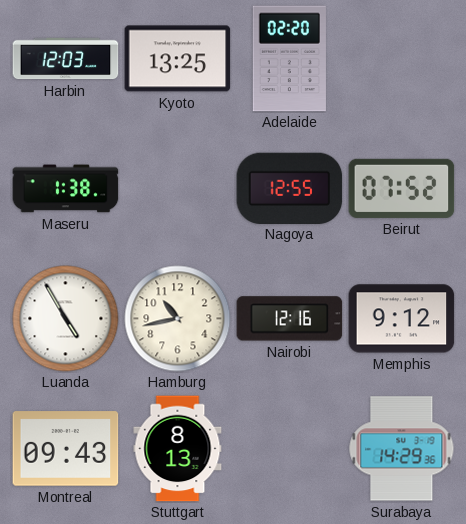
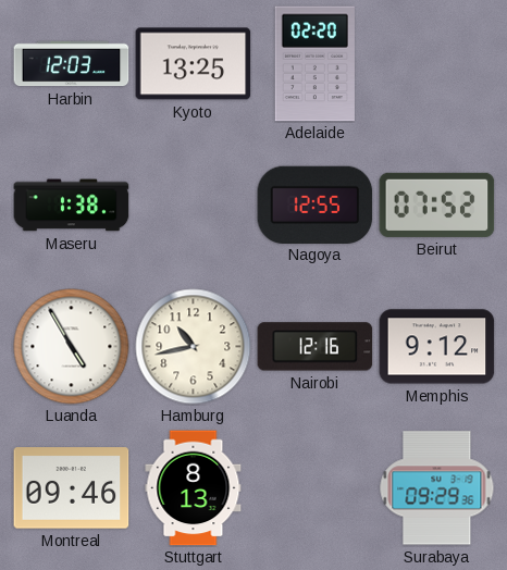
Montreal: 09:43 -> 09:46 (72, 488)
Surabaya: 14:29 -> 09:29 (437, 488)
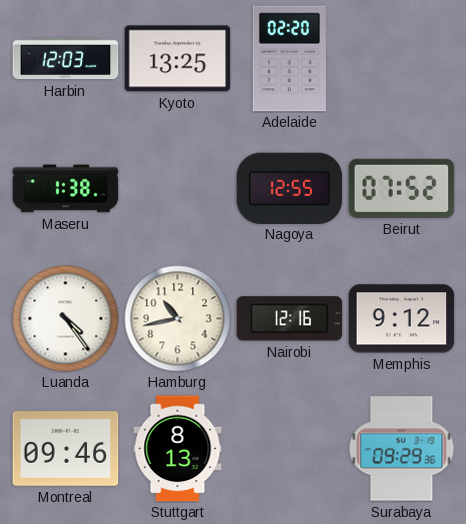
Luanda: 4:55 -> 4:24 (66, 319)
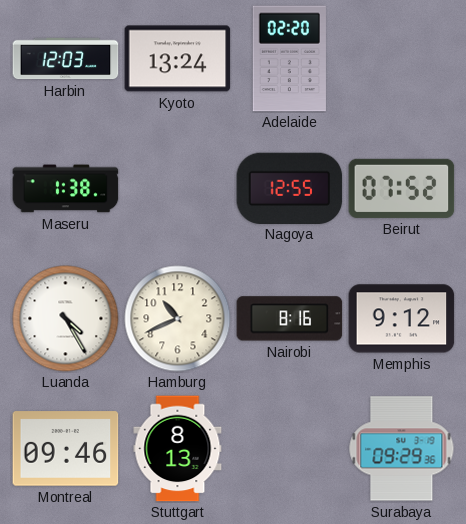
Kyoto: 13:25 -> 13:24 (178, 59)
Luanda: 4:24 -> 4:25 (66, 319)
Hamburg: 10:43 -> 10:41 (178, 319)
Nairobi: 12:16 -> 8:16 (290, 319)
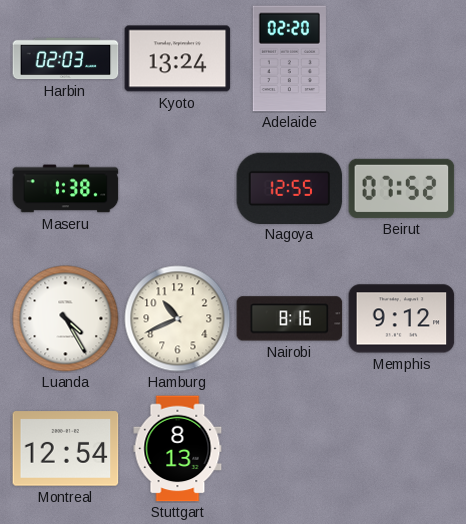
Harbin: 12:03 -> 02:03 (66, 59)
Montreal: 09:46 -> 12:54 (66, 449)
Surabaya: 09:29 -> none (402, 449)
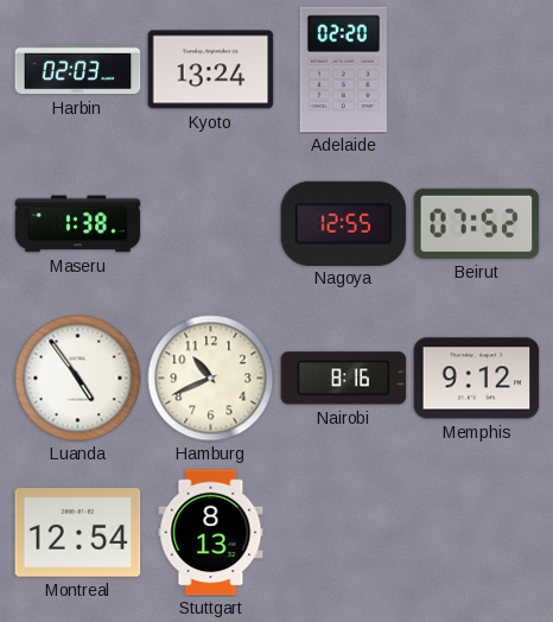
Luanda: 4:25 -> 4:54 (78, 379)
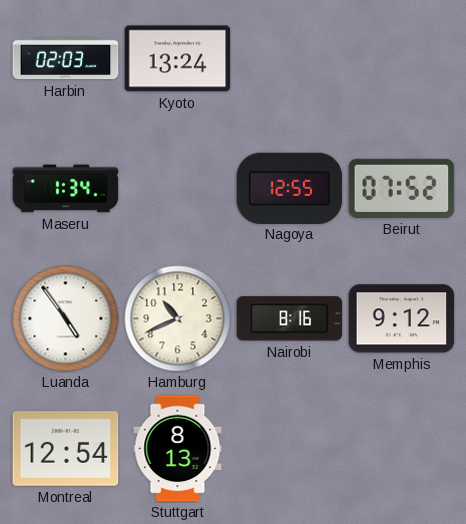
Adelaide: 02:20 -> none (343, 70)
Maseru: 1:38 -> 1:34 (66, 189)
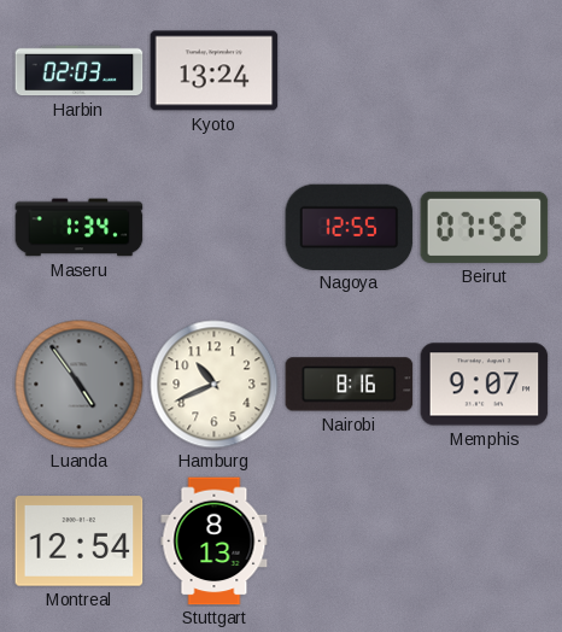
Luanda dial: white -> grey (80, 385)
Memphis: 9:12 -> 9:07 (485, 385)
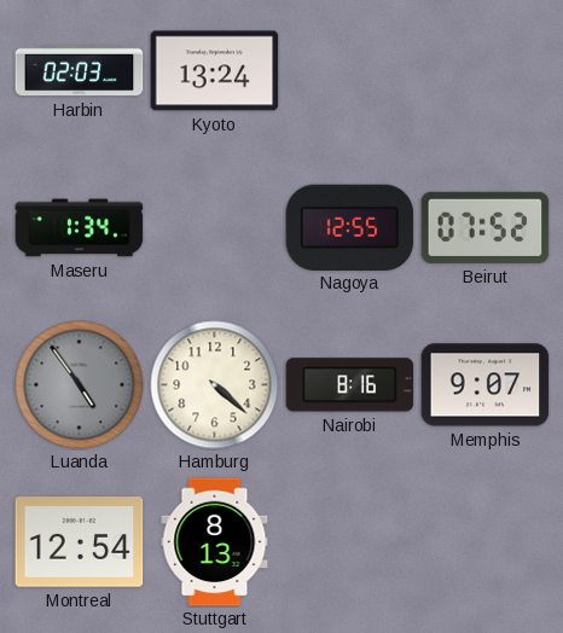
Hamburg: 10:41 -> 4:22 (215, 385)
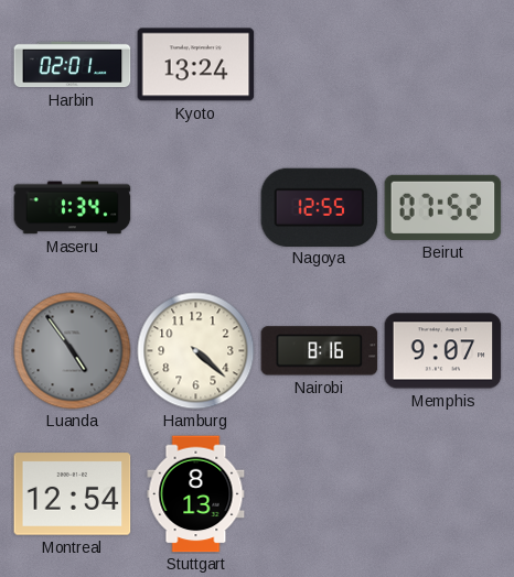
Harbin: 02:03 -> 02:01 (73, 65)
